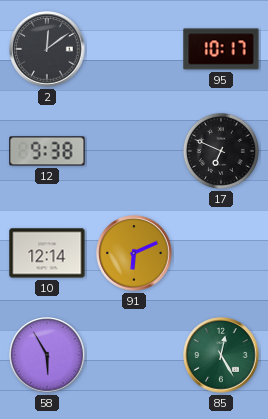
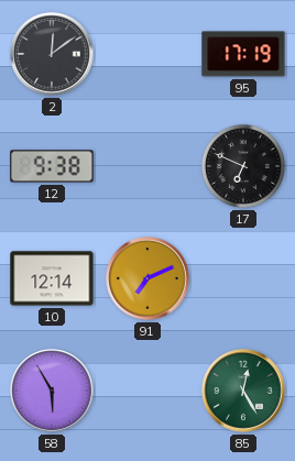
95: 10:17 -> 17:19 (243, 54)
91: 6:11 -> 7:11 (147, 278)
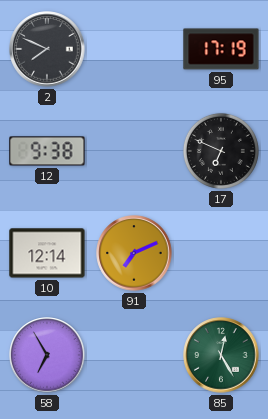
2: 12:09 -> 7:49 (47, 49)
58: 5:55 -> 6:55 (47, 355)
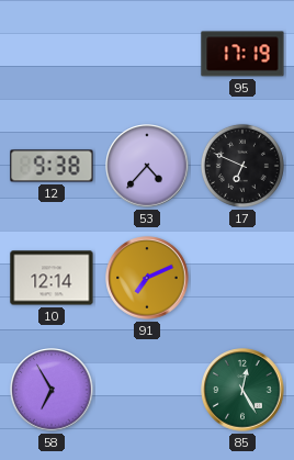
2: 7:49 -> none (47, 49)
53: none -> 4:37 (147, 166)
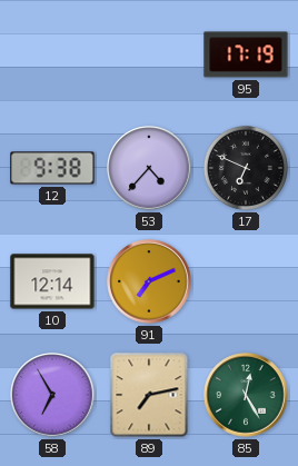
89: none -> 7:13 (149, 395)
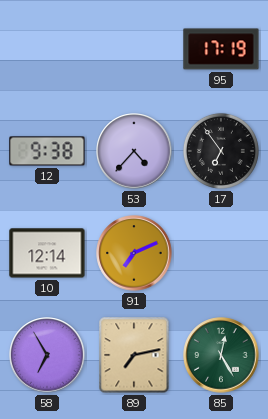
17: 6:49 -> 6:54 (221, 151)
